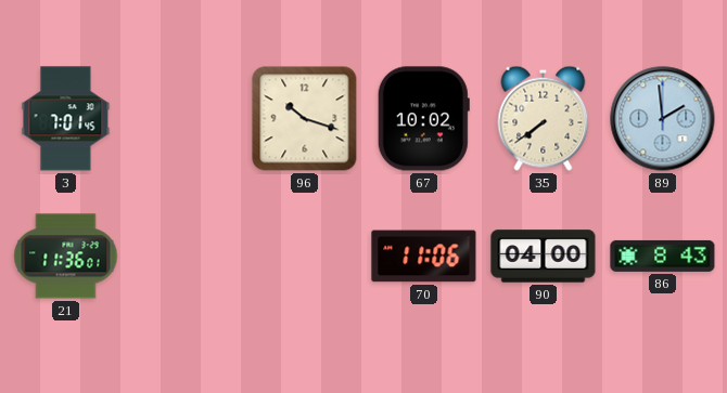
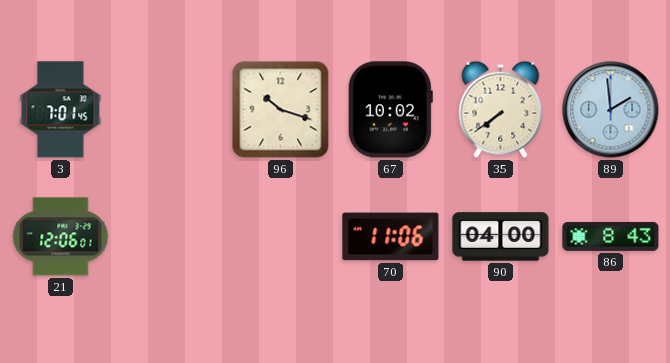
21: 11:36 -> 12:06 (61, 237)
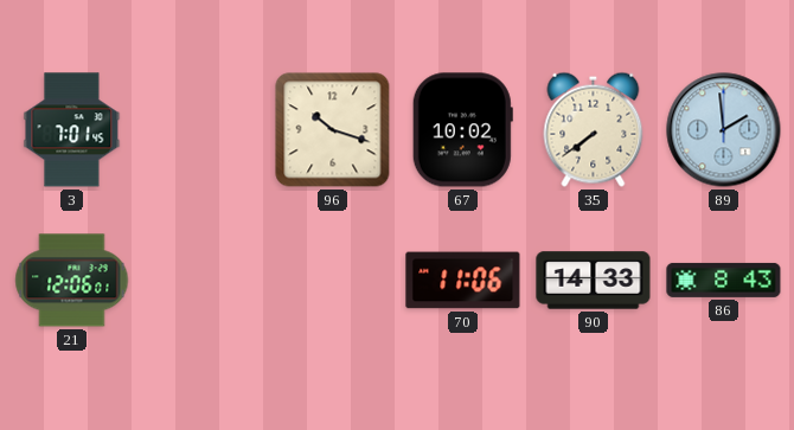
90: 04:00 -> 14:33 (594, 281)
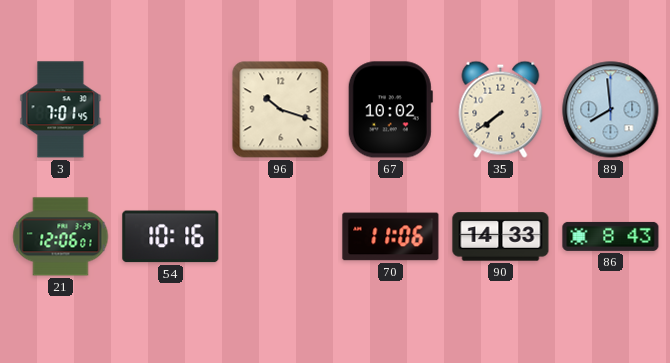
89: 1:59 -> 7:59 (611, 110)
54: none -> 10:16 (171, 237)
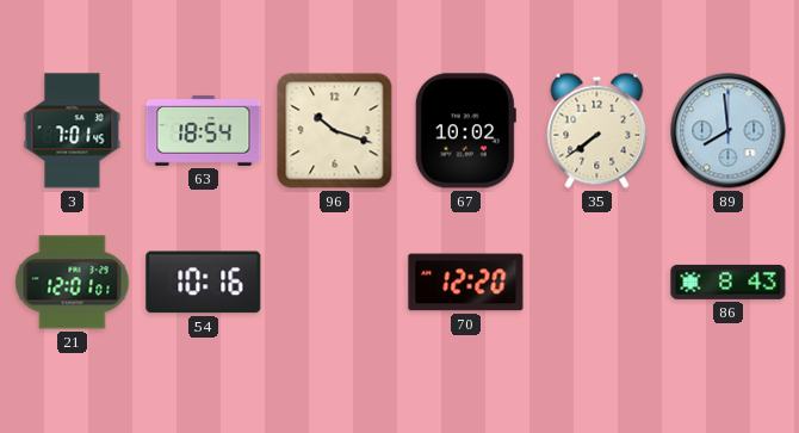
63: none -> 18:54 (204, 130)
21: 12:06 -> 12:01 (73, 283)
70: 11:06 -> 12:20 (466, 283)
90: 14:33 -> none (501, 237)
